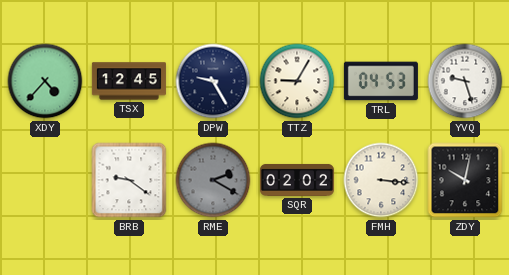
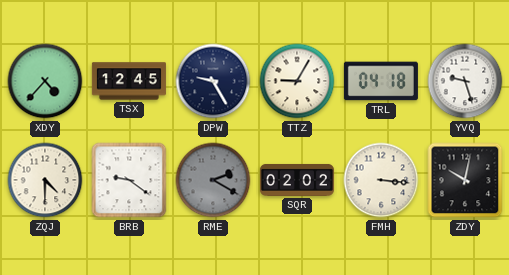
TRL: 04:53 -> 04:18 (381, 81)
ZQJ: none -> 4:30 (45, 180)
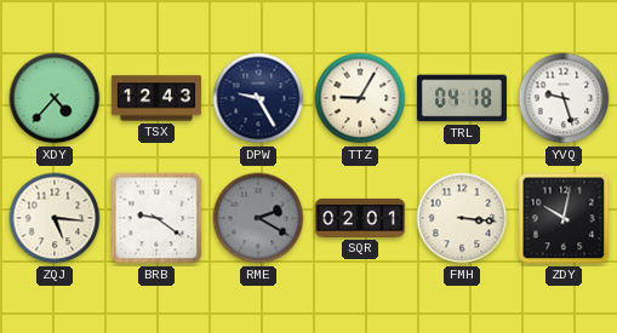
TSX: 12:45 -> 12:43 (156, 98)
ZQJ: 4:30 -> 5:16 (55, 218)
SQR: 02:02 -> 02:01 (360, 218)
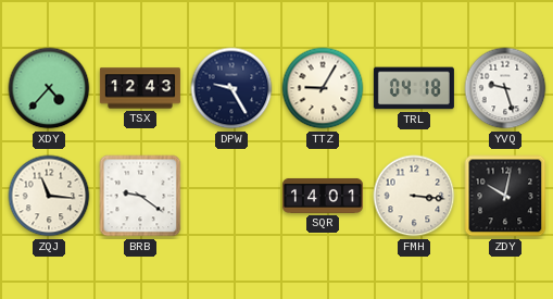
ZQJ: 5:16 -> 11:16 (49, 196)
RME: 2:20 -> none (258, 218)
SQR: 02:01 -> 14:01 (323, 196)
